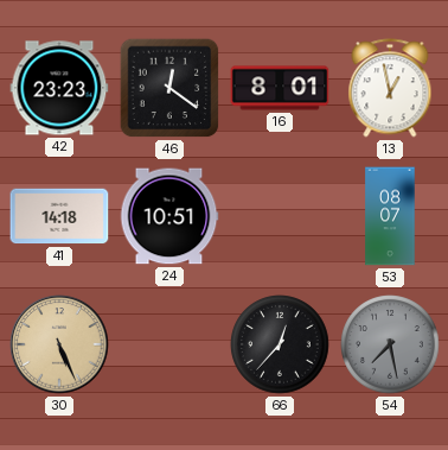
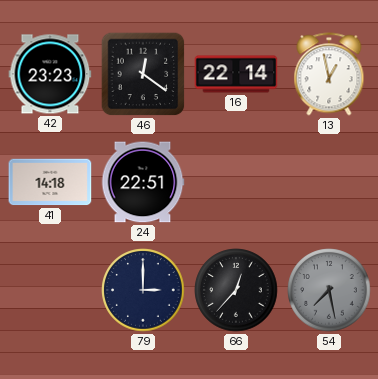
16: 8:01 -> 22:14 (236, 74)
24: 10:51 -> 22:51 (143, 182)
53: 08:07 -> none (390, 216)
30: 5:26 -> none (59, 344)
79: none -> 3:00 (143, 290)
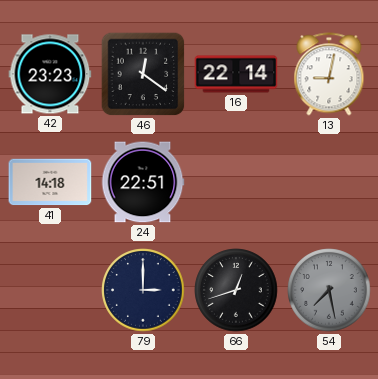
13: 12:58 -> 9:02 (329, 74)
66: 12:37 -> 12:42 (236, 290)
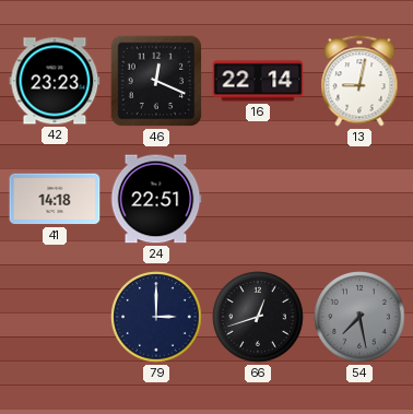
46: 12:21 -> 12:19 (156, 81)
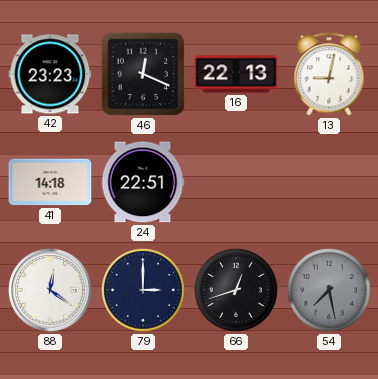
16: 22:14 -> 22:13 (236, 74)
88: none -> 12:21 (50, 290)
